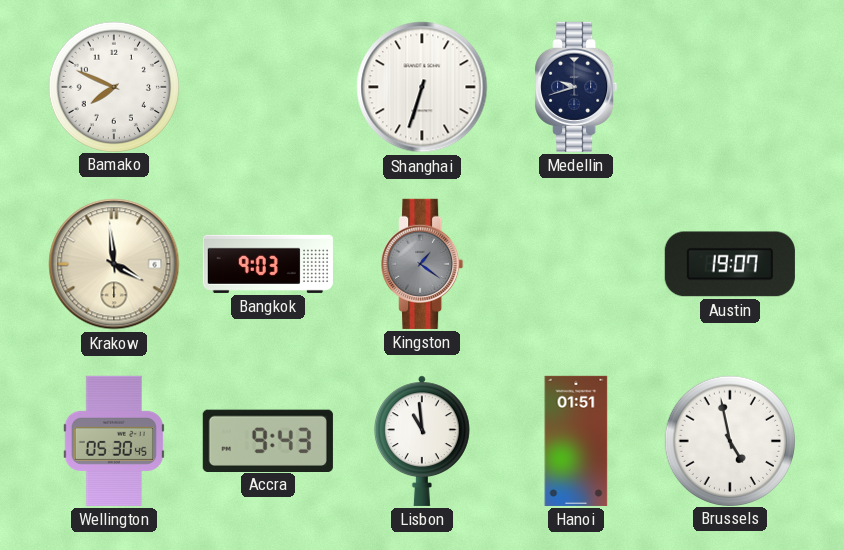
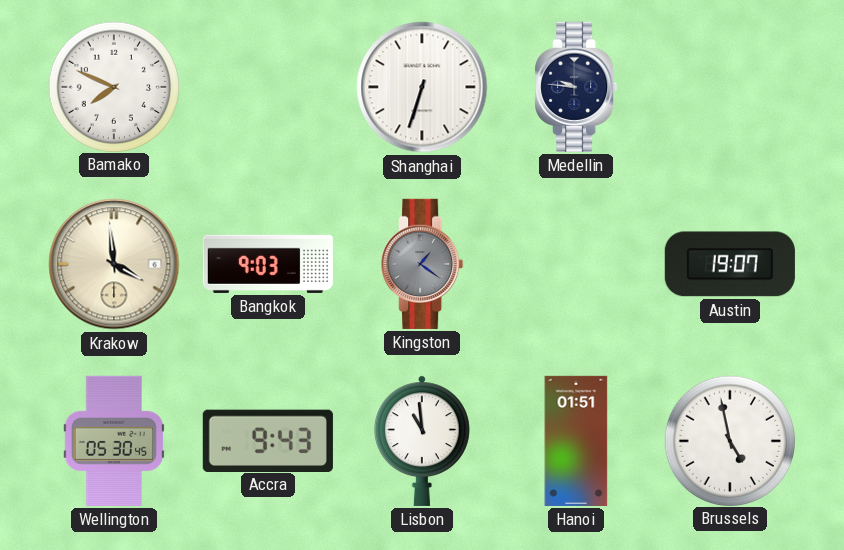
Medellin: 9:42 -> 9:46 (576, 87)
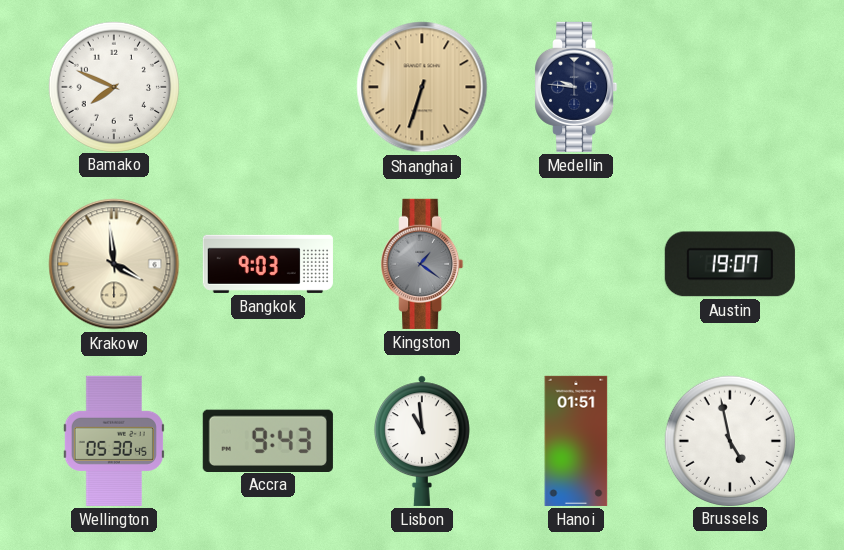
Shanghai dial: white -> champagne (422, 87)
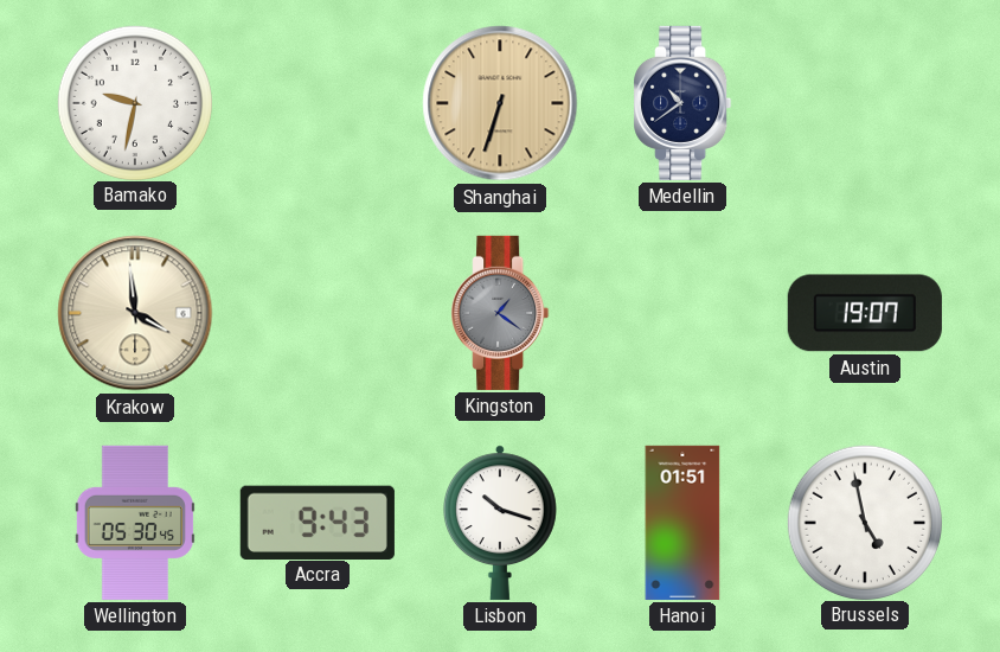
Bamako: 7:49 -> 9:32 (134, 102)
Medellin: 9:46 -> 10:39 (682, 103)
Bangkok: 9:03 -> none (268, 264)
Lisbon: 10:59 -> 10:18 (500, 523)
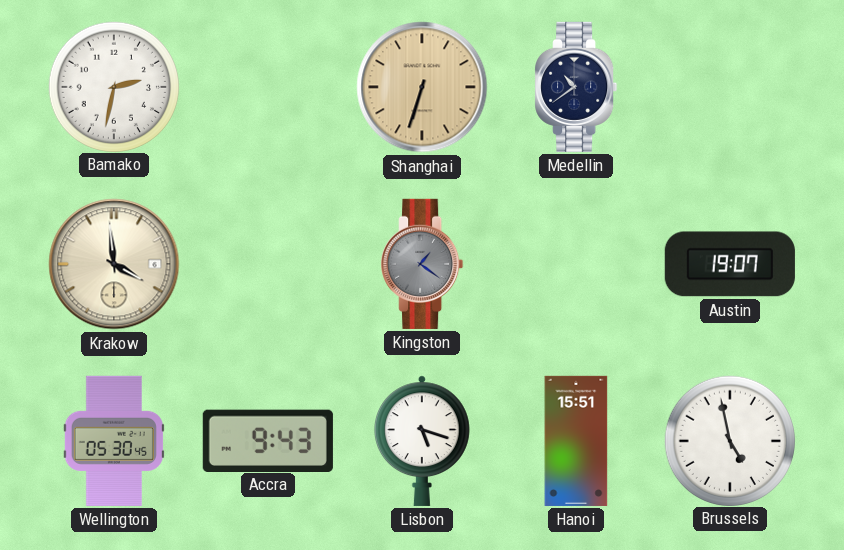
Bamako: 9:32 -> 2:32 (113, 86)
Lisbon: 10:18 -> 5:18 (422, 441)
Hanoi: 01:51 -> 15:51 (576, 441)
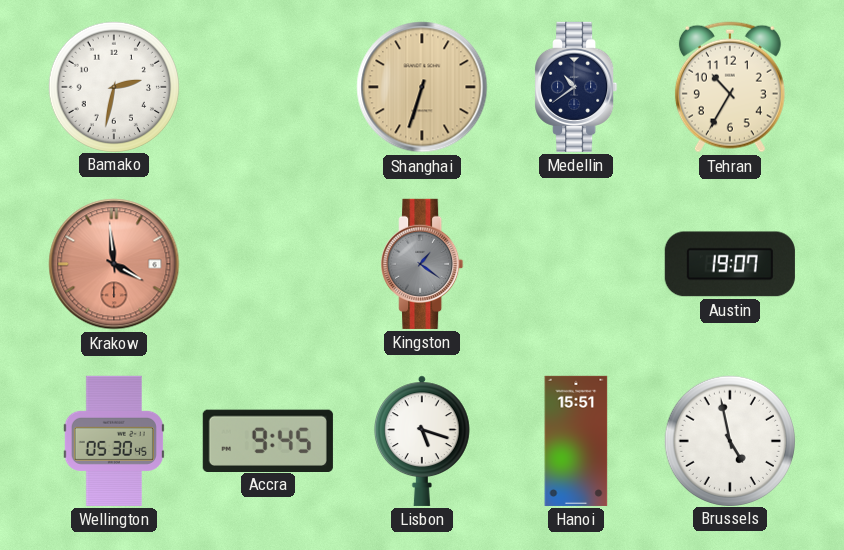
Tehran: none -> 10:35 (730, 87)
Krakow dial: cream -> salmon (114, 264)
Accra: 9:43 -> 9:45 (268, 440)
